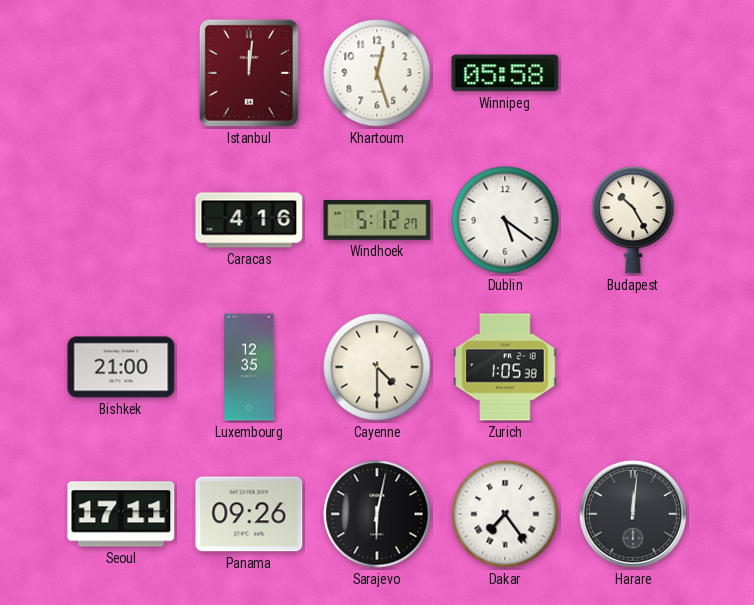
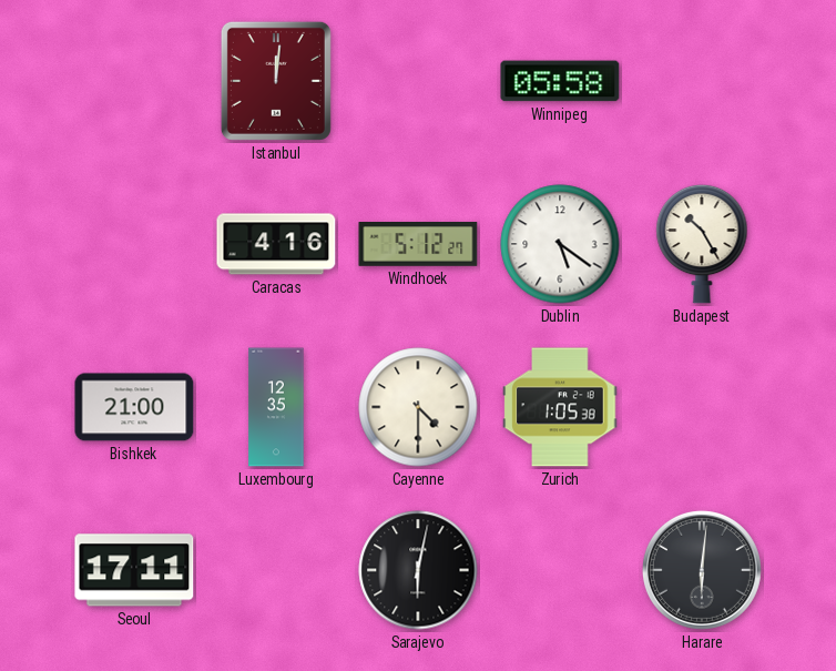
Khartoum: 12:27 -> none (377, 73)
Panama: 09:26 -> none (249, 514)
Dakar: 7:24 -> none (505, 514)
Harare: 12:01 -> 6:01 (702, 570)
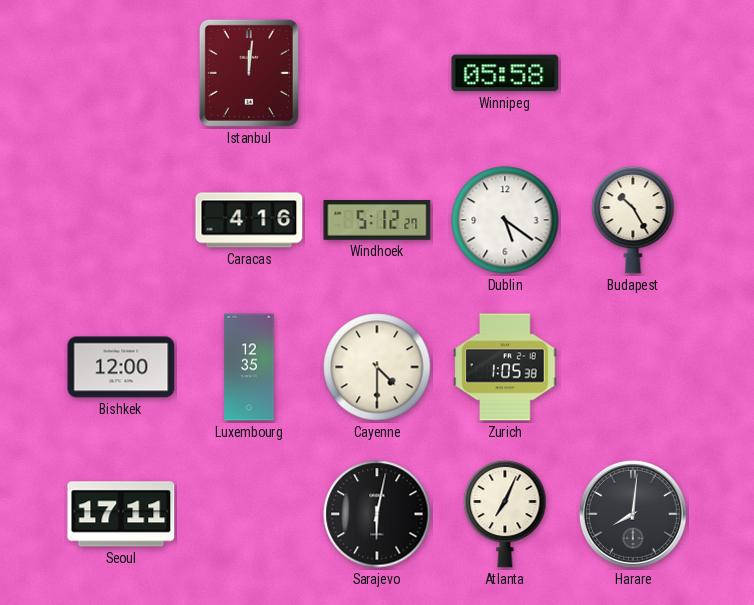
Bishkek: 21:00 -> 12:00 (121, 367)
Atlanta: none -> 7:04 (505, 514)
Harare: 6:01 -> 8:01 (633, 514)
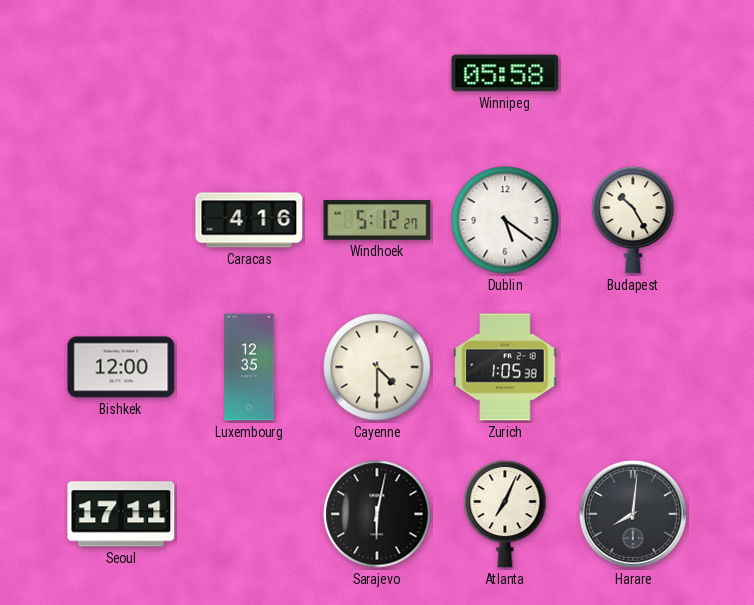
Istanbul: 12:01 -> none (249, 73)
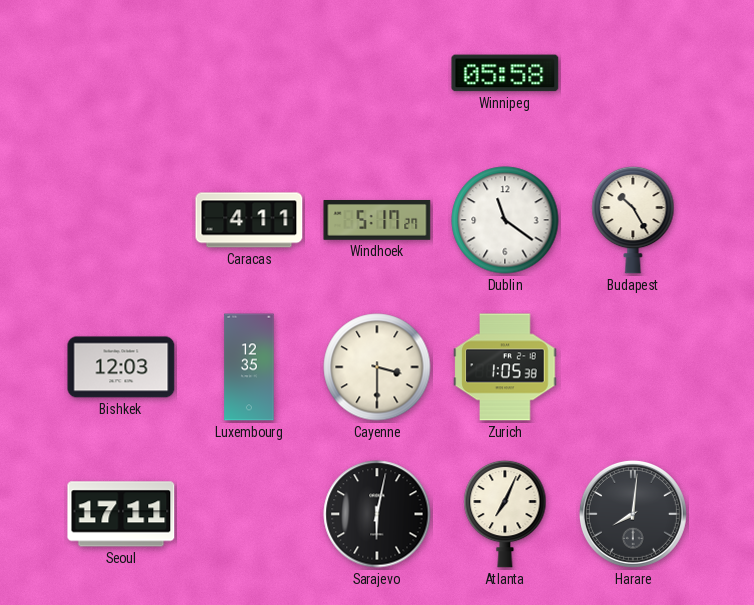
Caracas: 4:16 -> 4:11 (249, 220)
Windhoek: 5:12 -> 5:17 (377, 220)
Dublin: 5:21 -> 11:21 (505, 220)
Bishkek: 12:00 -> 12:03 (121, 367)
Cayenne: 4:30 -> 3:30 (377, 367)
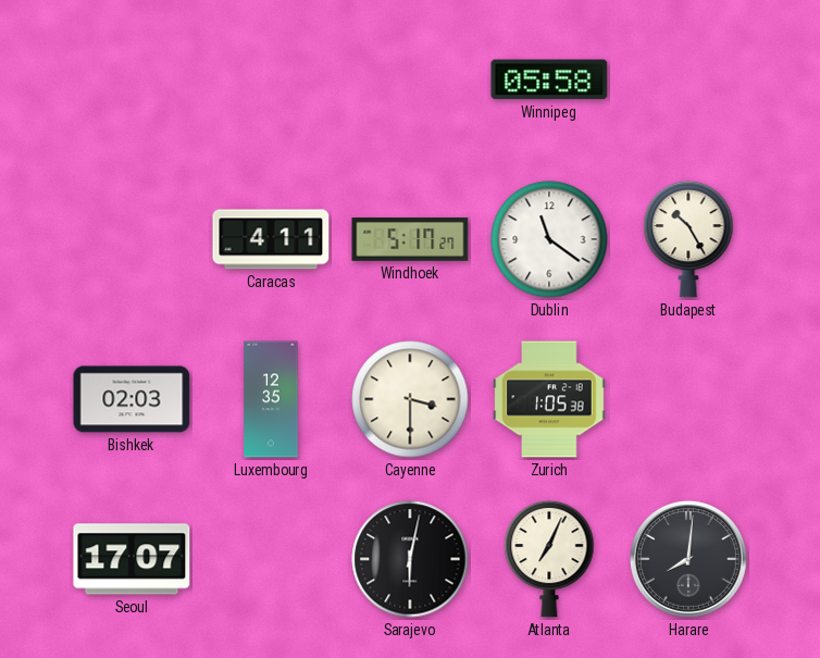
Bishkek: 12:03 -> 02:03 (132, 399)
Seoul: 17:11 -> 17:07 (132, 559)
